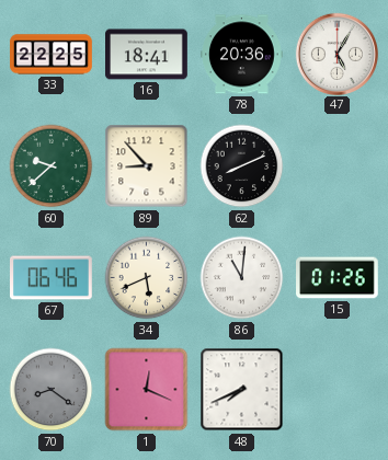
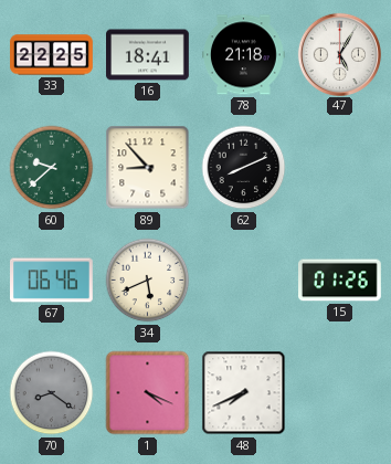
78: 20:36 -> 21:18 (244, 55)
86: 11:01 -> none (242, 278)
1: 12:19 -> 4:19 (148, 393)
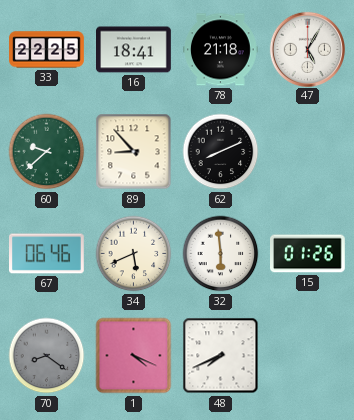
32: none -> 5:59 (221, 254)
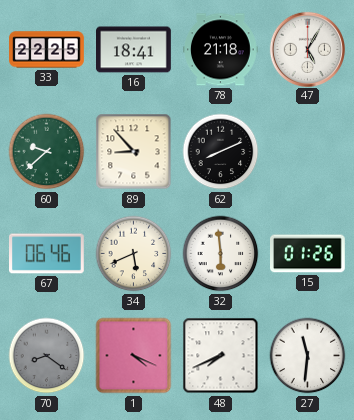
27: none -> 11:31 (308, 356)
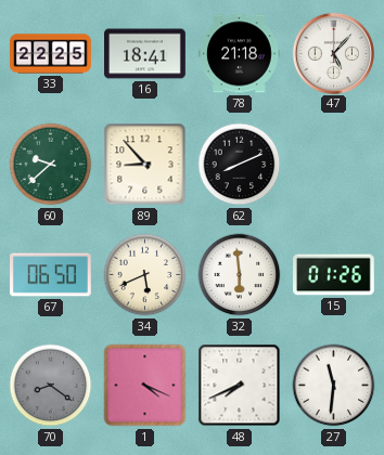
47: 5:05 -> 5:07 (333, 53)
67: 06:46 -> 06:50 (51, 275)
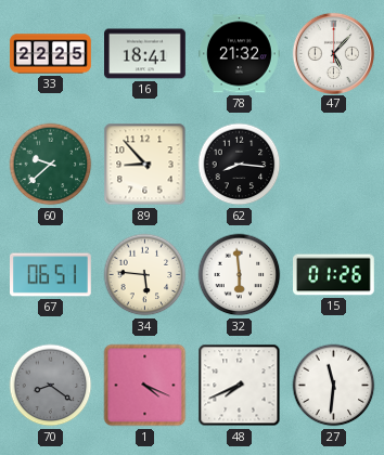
78: 21:18 -> 21:32 (240, 54)
62: 8:11 -> 8:16 (240, 165)
67: 06:50 -> 06:51 (51, 275)
34: 5:41 -> 5:46 (145, 275)
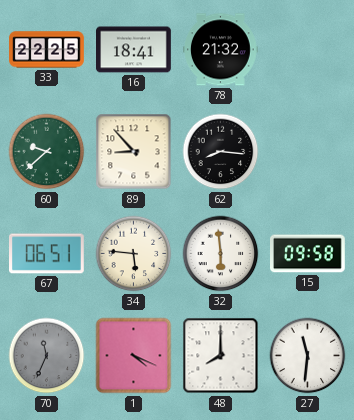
47: 5:07 -> none (333, 53)
15: 01:26 -> 09:58 (308, 254)
70: 8:21 -> 11:34 (47, 356)
48: 7:41 -> 8:00 (221, 356)
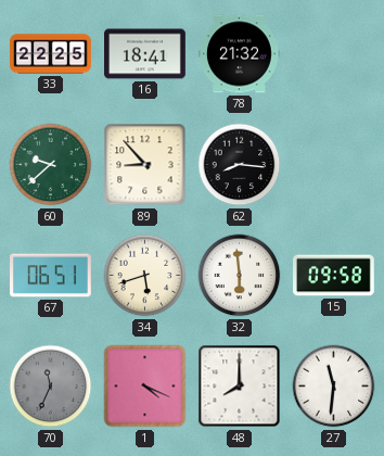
34: 5:46 -> 5:42 (145, 276)
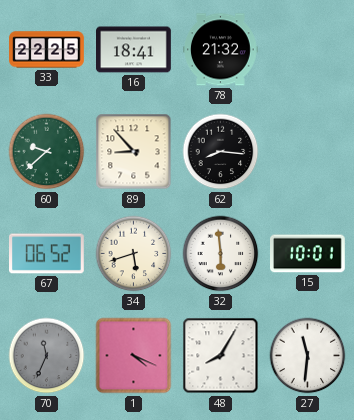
67: 06:51 -> 06:52 (47, 254)
15: 09:58 -> 10:01 (308, 254)
48: 8:00 -> 8:05 (221, 356)
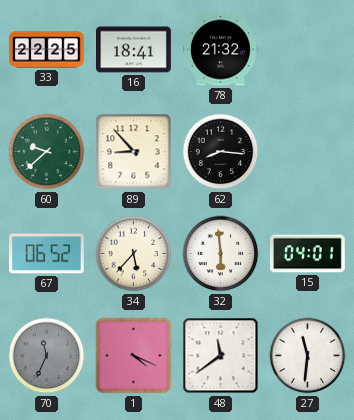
34: 5:42 -> 5:37 (134, 254)
15: 10:01 -> 04:01 (308, 254)
48: 8:05 -> 11:39 (221, 356)
